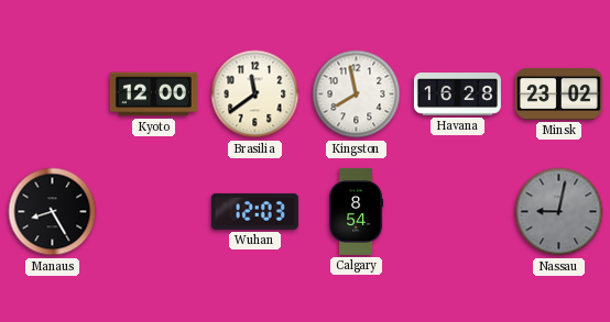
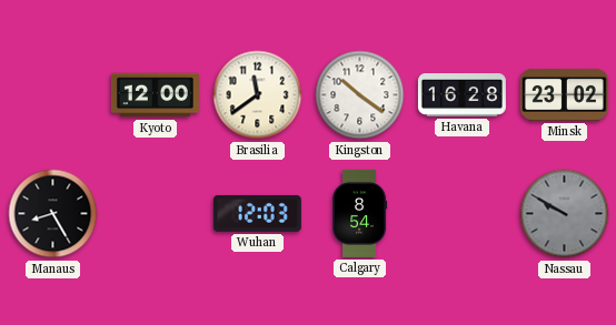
Kingston: 7:58 -> 10:21 (360, 95)
Nassau: 9:02 -> 9:50 (565, 214)
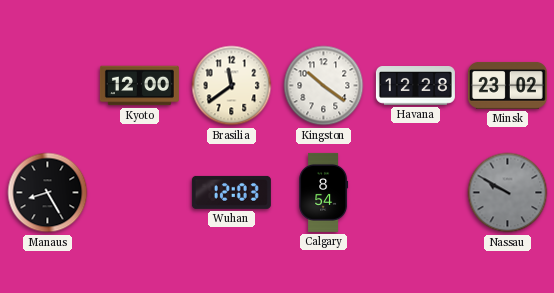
Havana: 16:28 -> 12:28 (415, 86)
